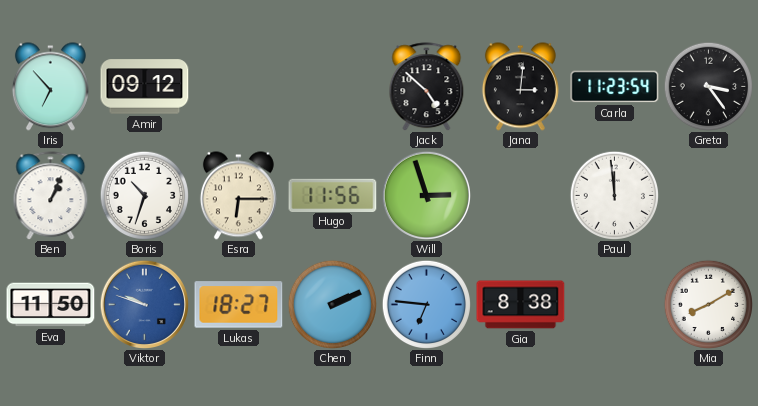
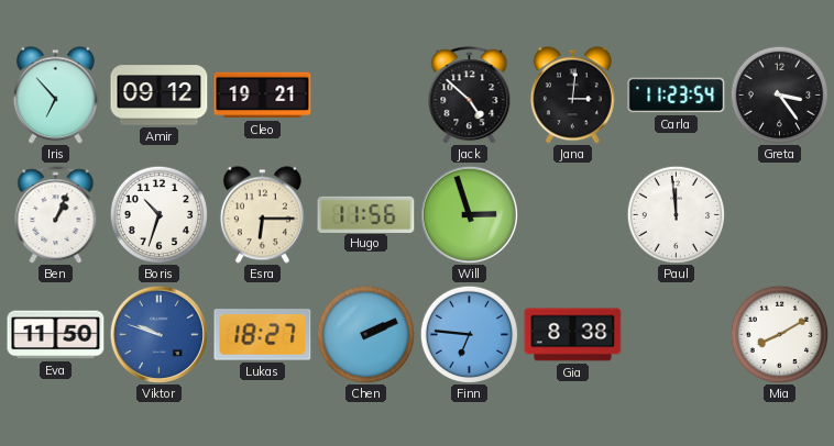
Cleo: none -> 19:21 (263, 96)
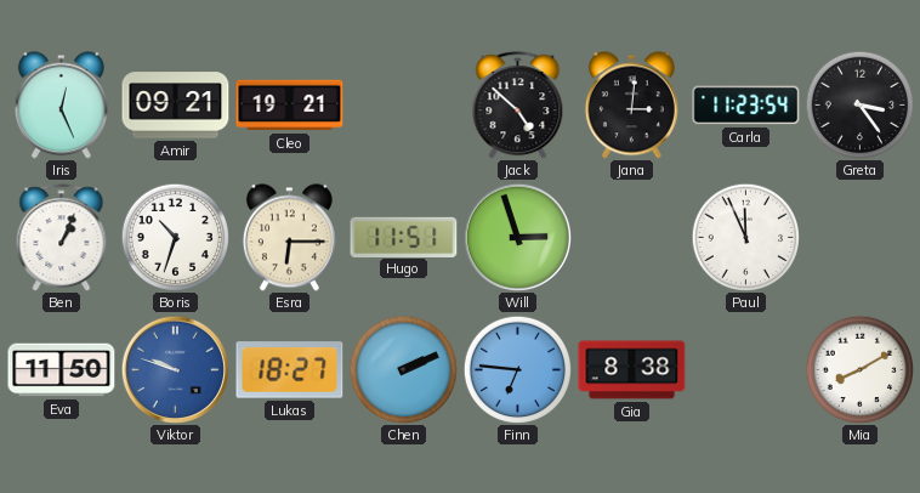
Iris: 6:53 -> 12:26 (61, 106)
Amir: 09:12 -> 09:21 (176, 106)
Hugo: 11:56 -> 11:51 (404, 237)
Paul: 11:59 -> 11:56 (745, 237)
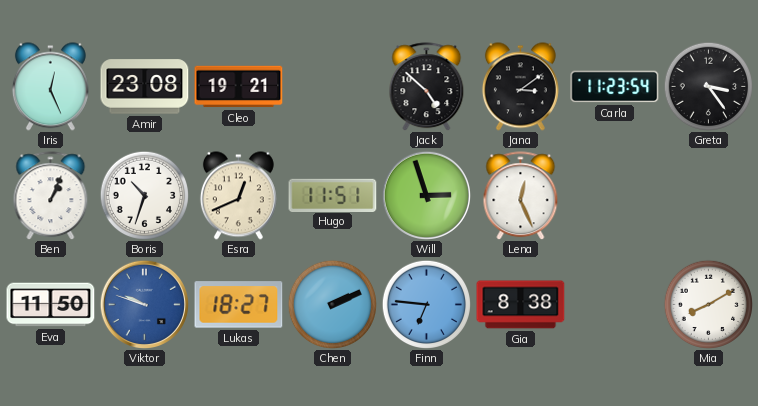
Amir: 09:21 -> 23:08 (145, 87)
Jana: 3:01 -> 3:09 (520, 87)
Esra: 6:15 -> 12:41 (238, 196)
Lena: none -> 12:26 (521, 196)
Paul: 11:56 -> none (745, 237)
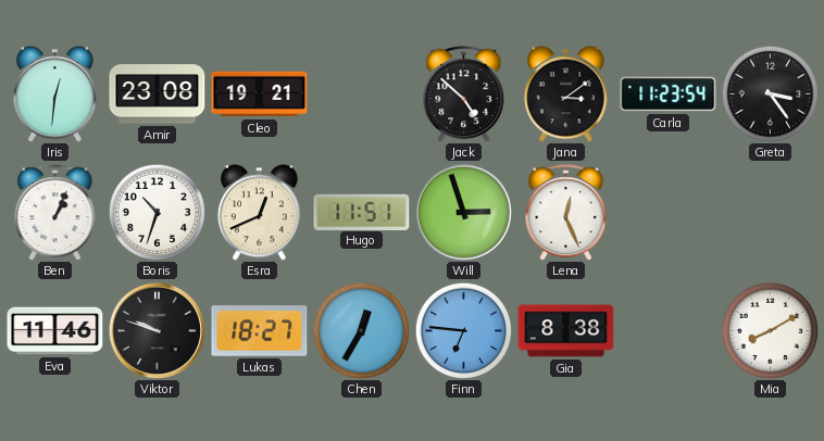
Iris: 12:26 -> 12:31 (54, 94)
Eva: 11:50 -> 11:46 (55, 331)
Viktor dial: blue -> black (157, 330)
Chen: 2:11 -> 12:35 (361, 330)
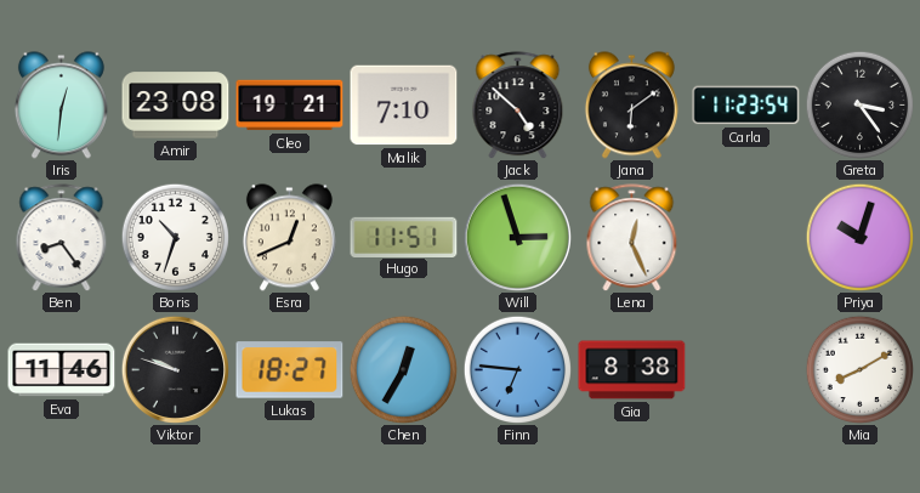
Malik: none -> 7:10 (404, 106)
Jana: 3:09 -> 6:09 (631, 106)
Ben: 1:04 -> 8:24 (62, 238)
Priya: none -> 10:03 (859, 237)
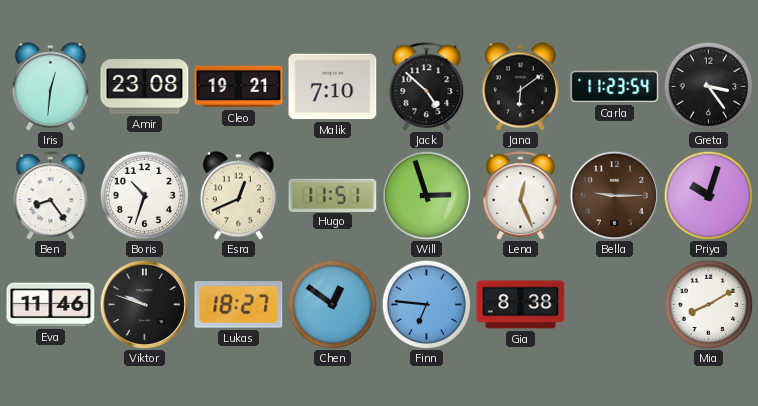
Bella: none -> 9:15 (614, 195)
Chen: 12:35 -> 12:51 (332, 304)
